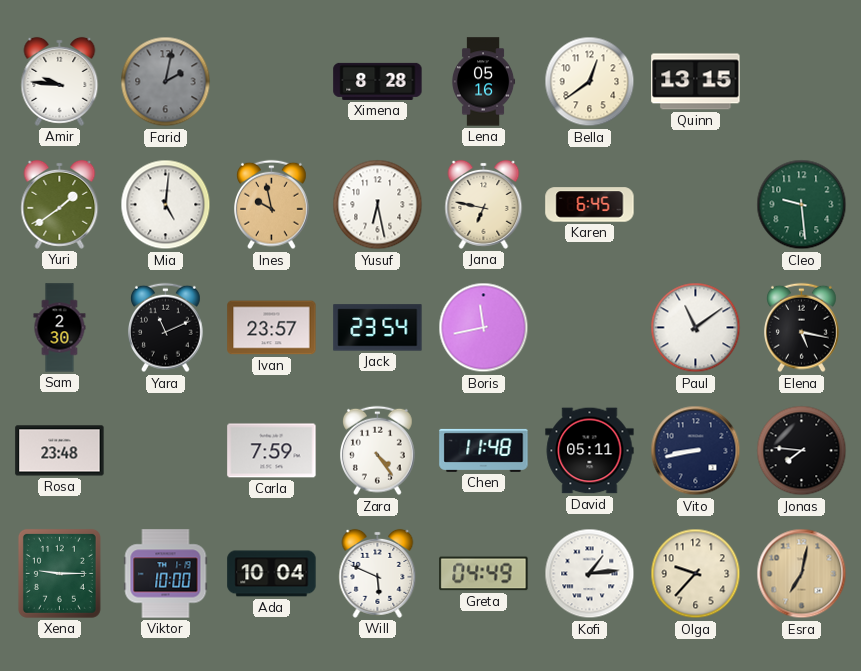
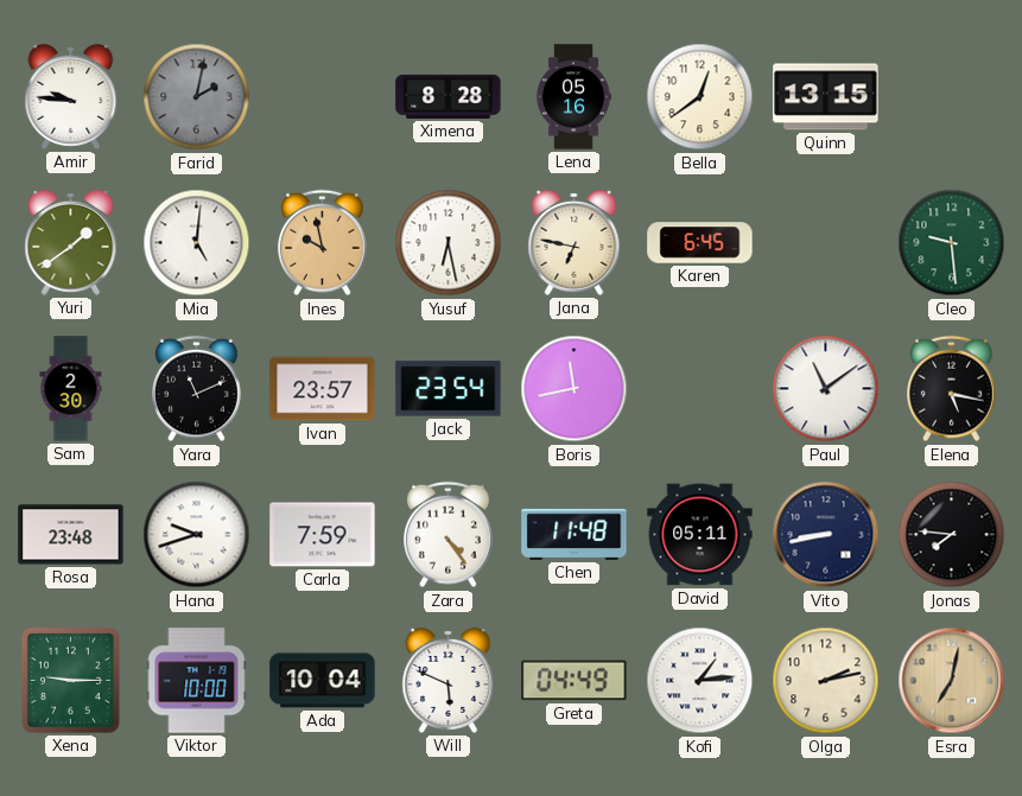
Hana: none -> 9:42 (197, 535)
Olga: 9:37 -> 2:13 (826, 681)
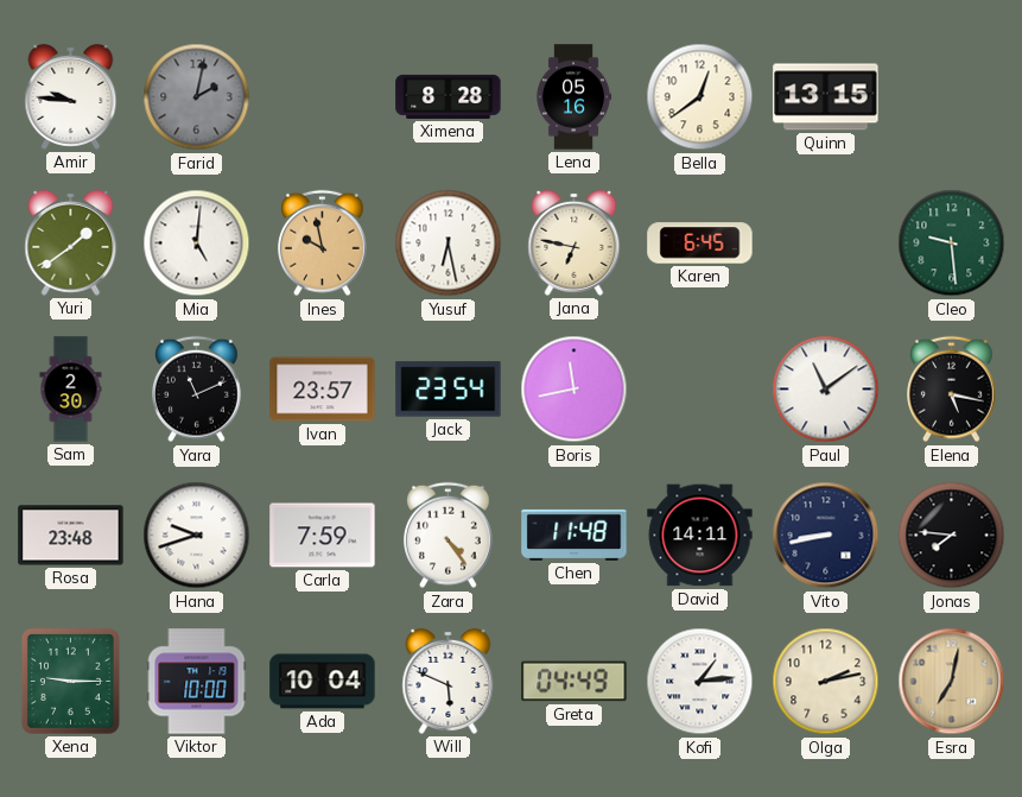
David: 05:11 -> 14:11 (700, 536)
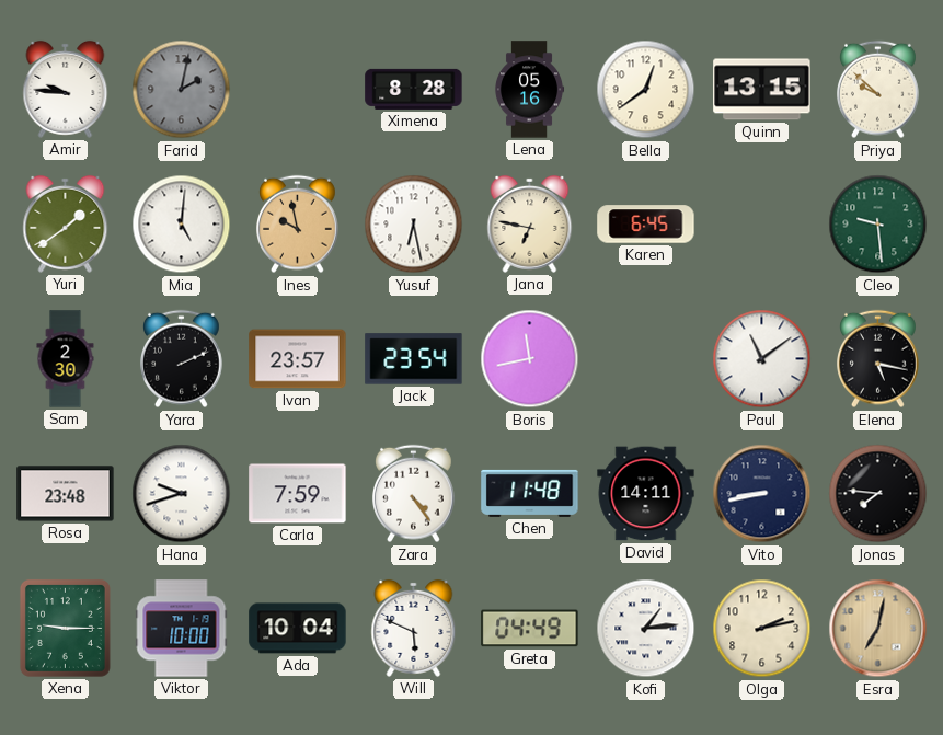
Priya: none -> 9:52 (878, 90)
Yara: 11:11 -> 2:11 (182, 359)
